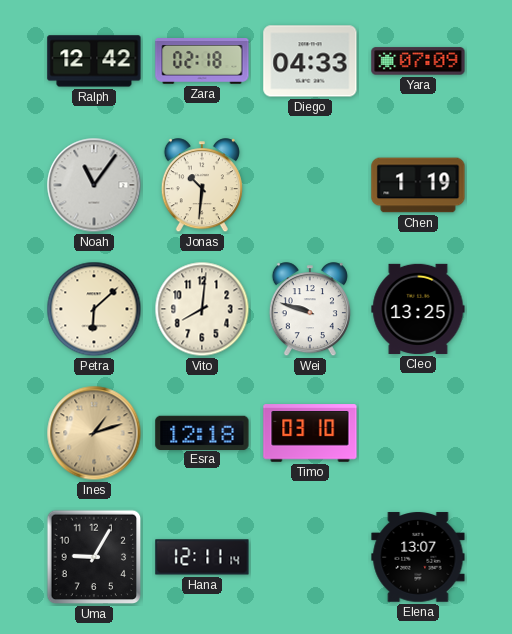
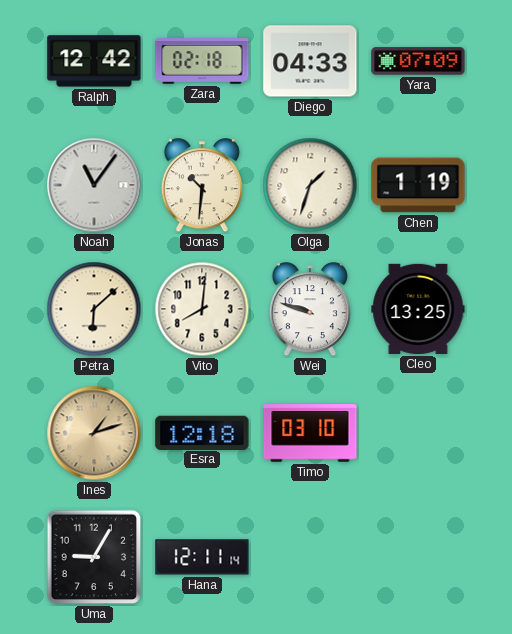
Olga: none -> 1:33 (310, 185)
Elena: 13:07 -> none (418, 557)
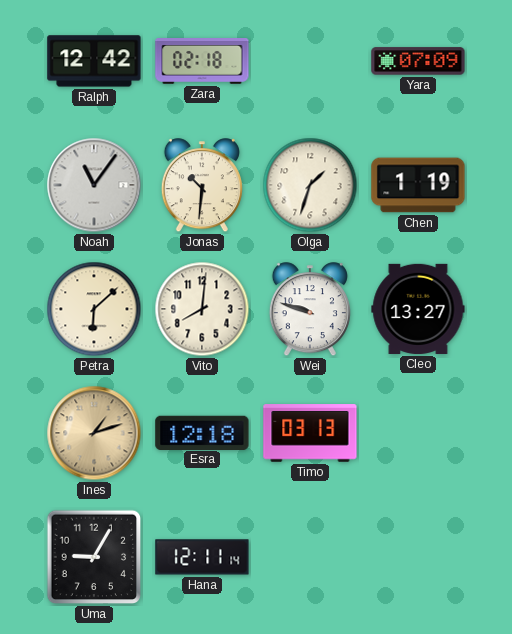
Diego: 04:33 -> none (310, 61)
Cleo: 13:25 -> 13:27 (418, 309)
Timo: 03:10 -> 03:13 (310, 433)
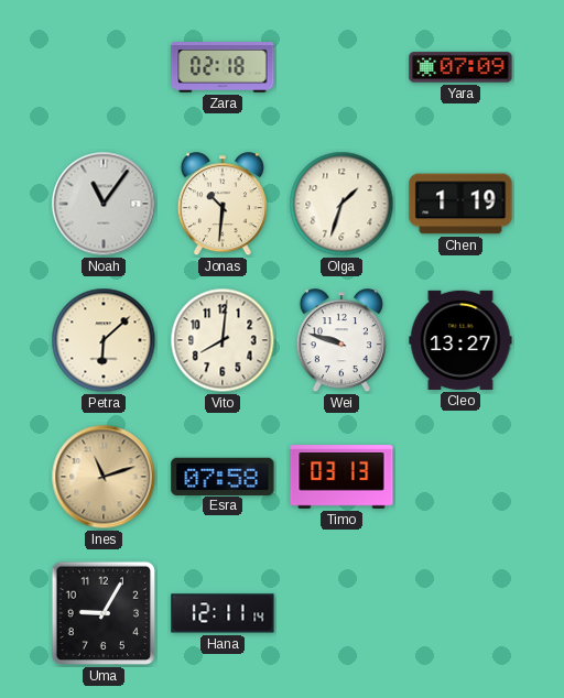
Ralph: 12:42 -> none (94, 61)
Ines: 1:12 -> 11:12 (104, 477)
Esra: 12:18 -> 07:58 (223, 476)
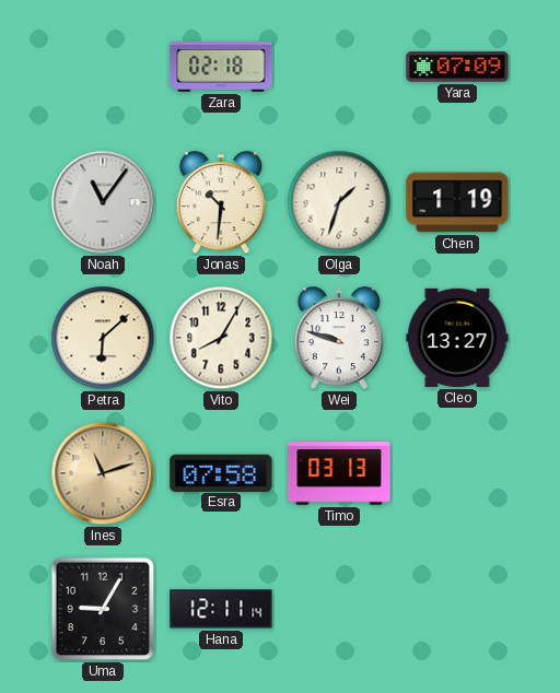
Vito: 8:01 -> 8:05 (221, 338)
